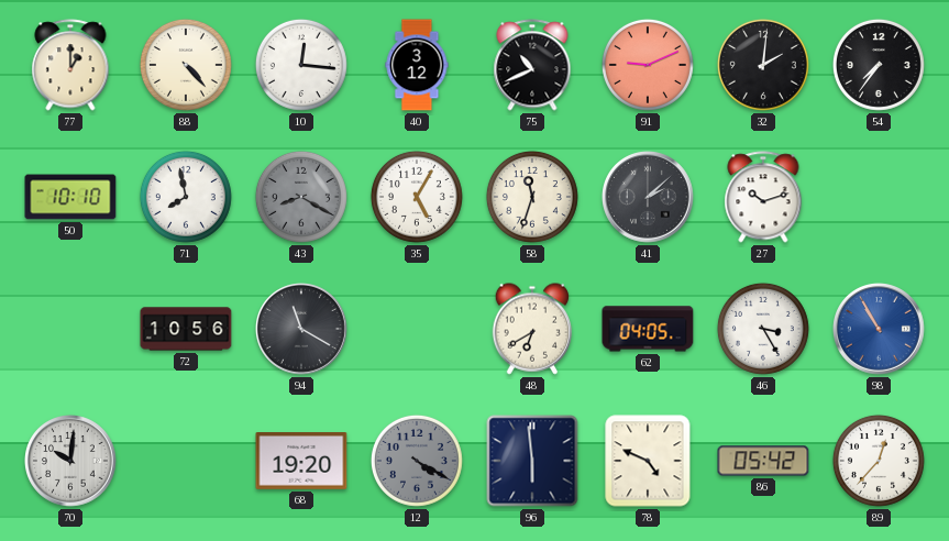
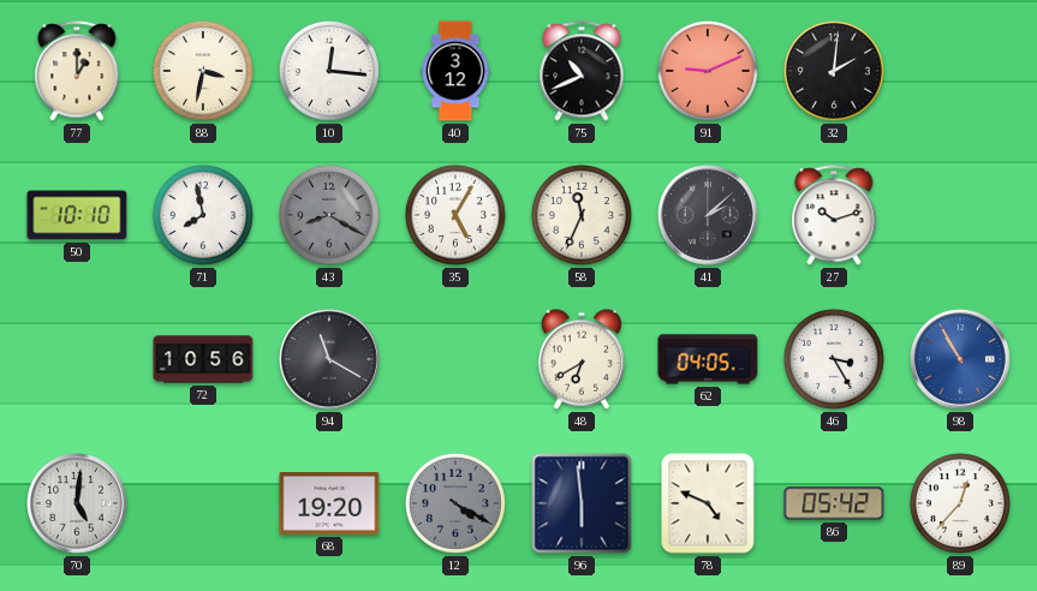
88: 4:23 -> 3:32 (203, 71)
54: 7:36 -> none (879, 65)
58: 11:33 -> 11:34 (582, 215)
70: 10:01 -> 5:01 (78, 505)
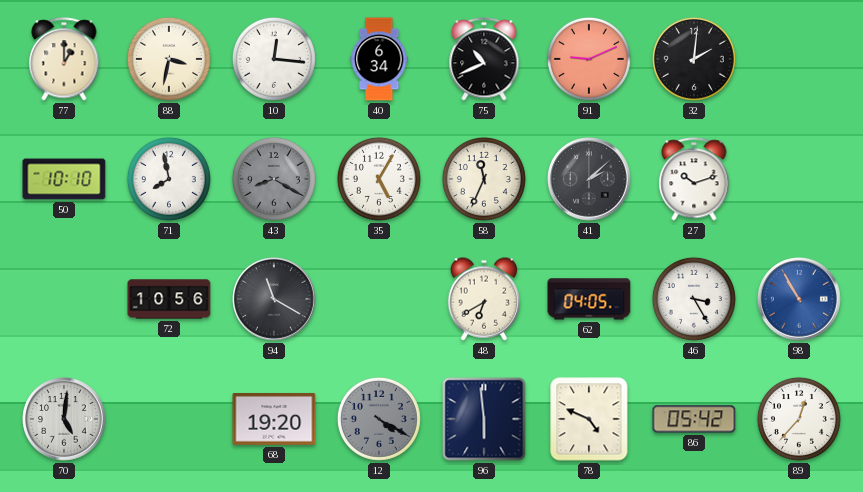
40: 3:12 -> 6:34 (379, 59)
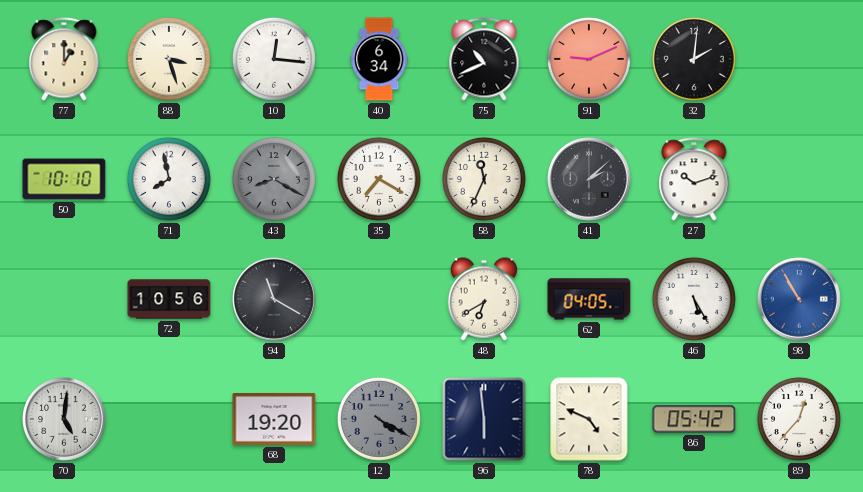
88: 3:32 -> 3:27 (169, 59)
35: 5:05 -> 7:20 (379, 179)
46: 3:25 -> 5:25 (694, 299)
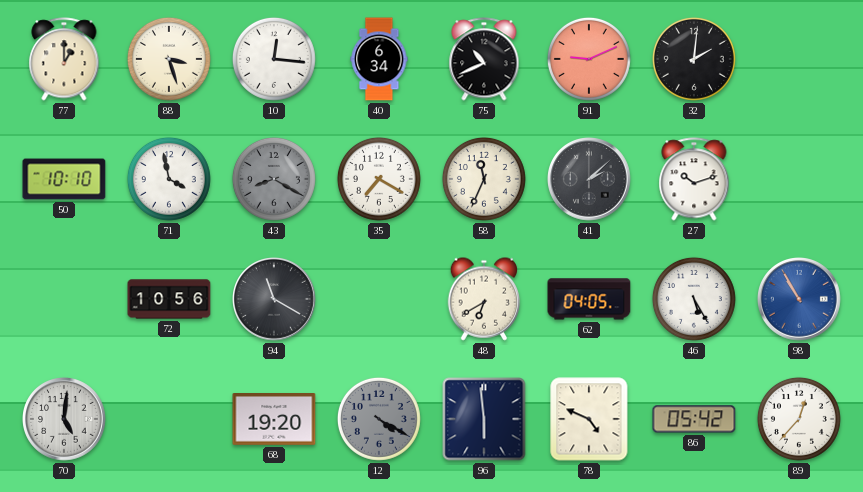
71: 7:58 -> 3:58 (169, 179)
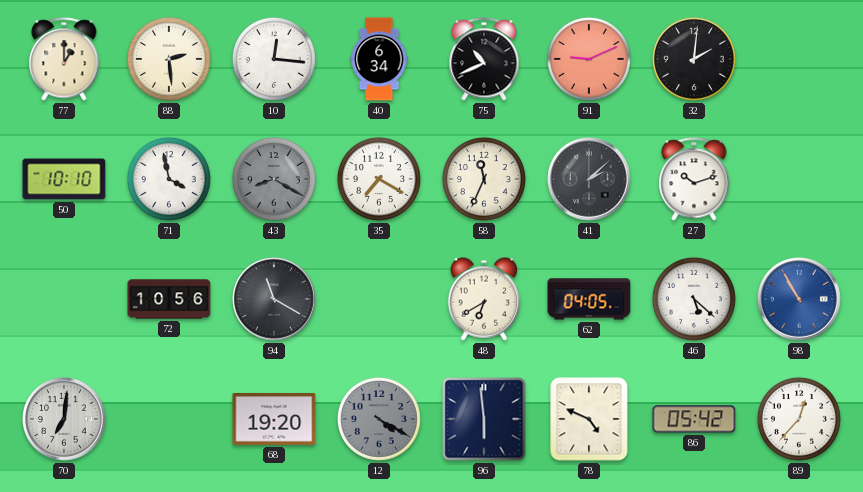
88: 3:27 -> 2:29 (169, 59)
46: 5:25 -> 5:22 (694, 299)
70: 5:01 -> 7:01 (65, 420)
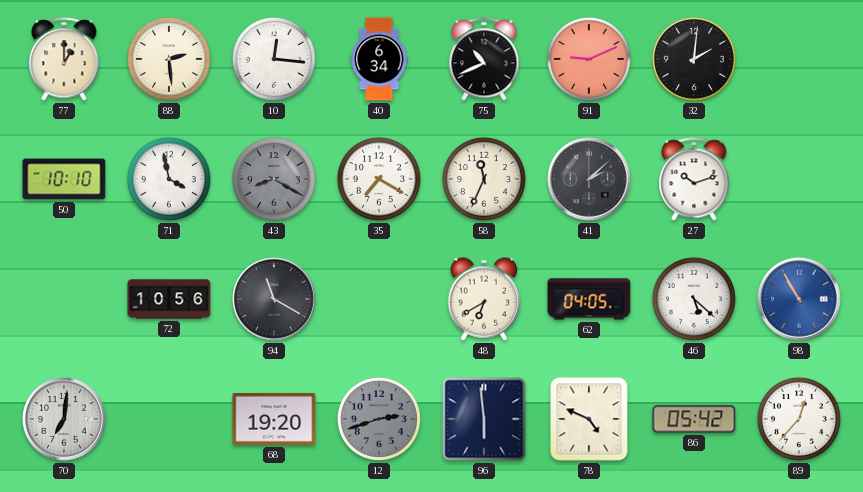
12: 4:20 -> 2:42 (379, 419)
